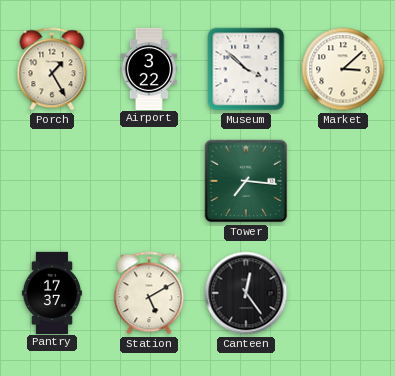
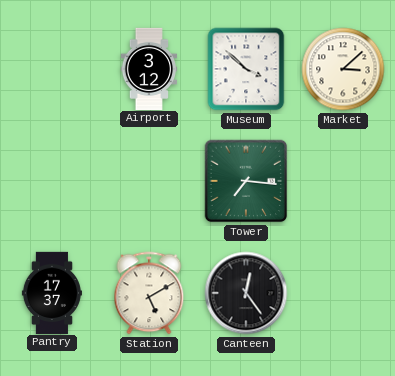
Porch: 1:25 -> none (52, 69)
Airport: 3:22 -> 3:12 (149, 68)
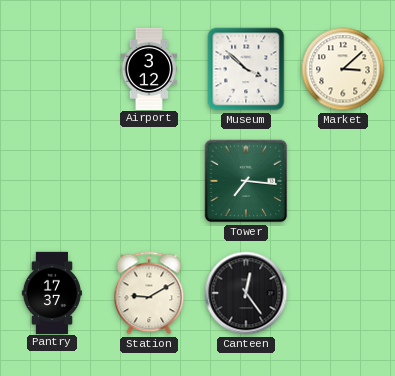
Station: 5:10 -> 9:10 (149, 293)
